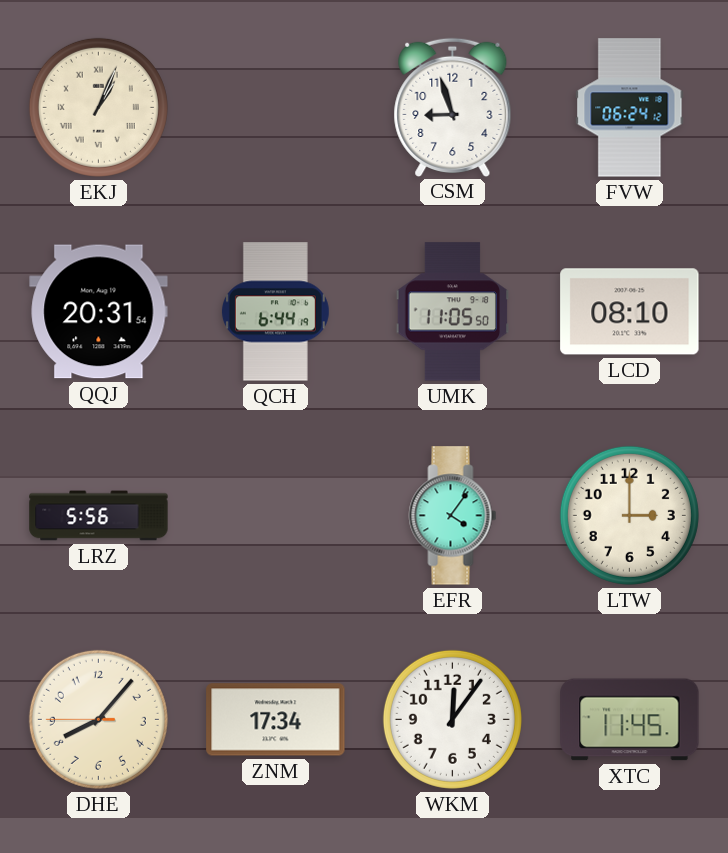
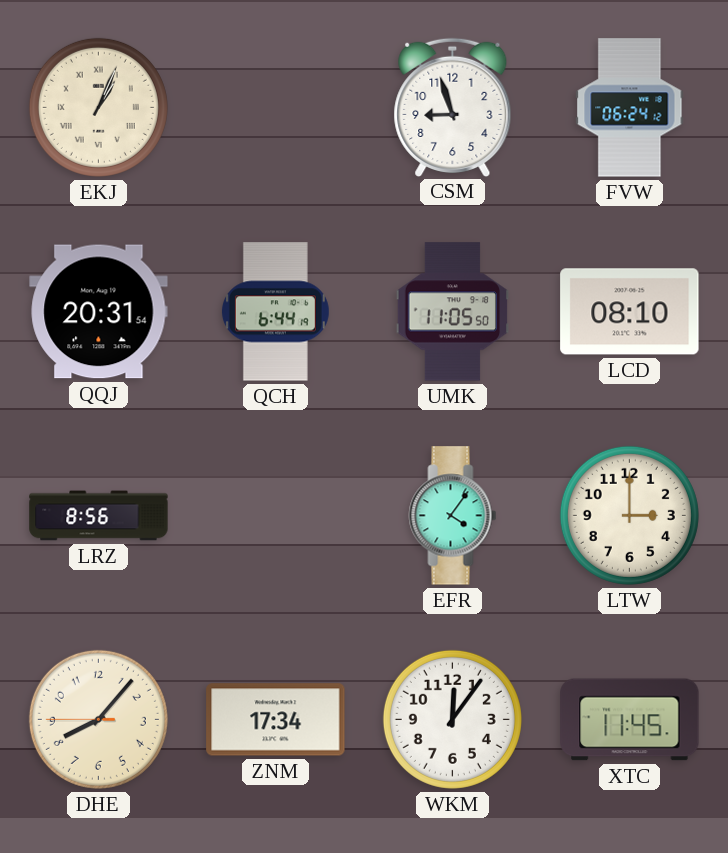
LRZ: 5:56 -> 8:56 (99, 516)
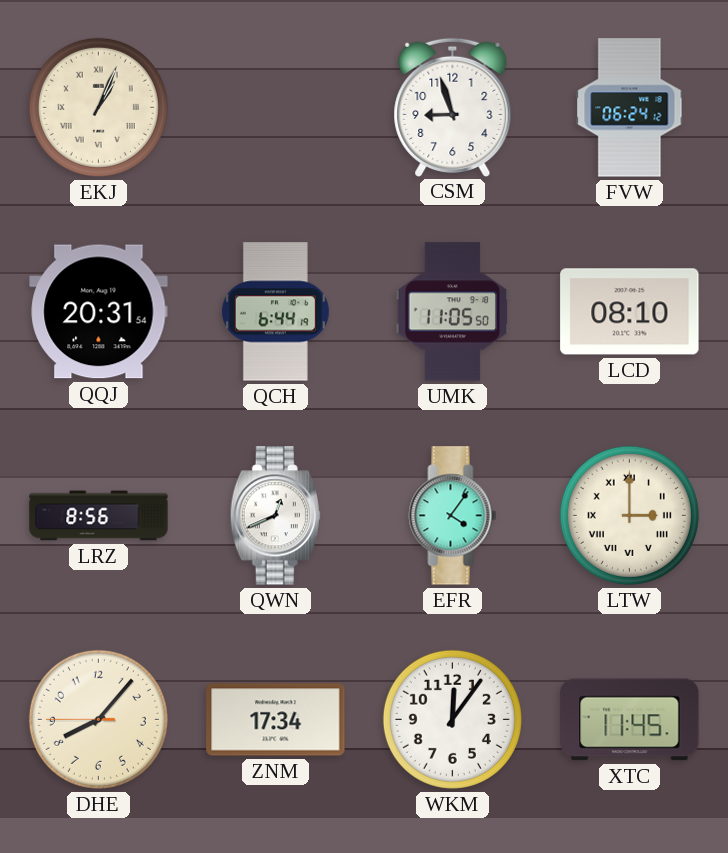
QWN: none -> 12:41 (275, 516)
LTW numerals: Arabic -> Roman (629, 515)
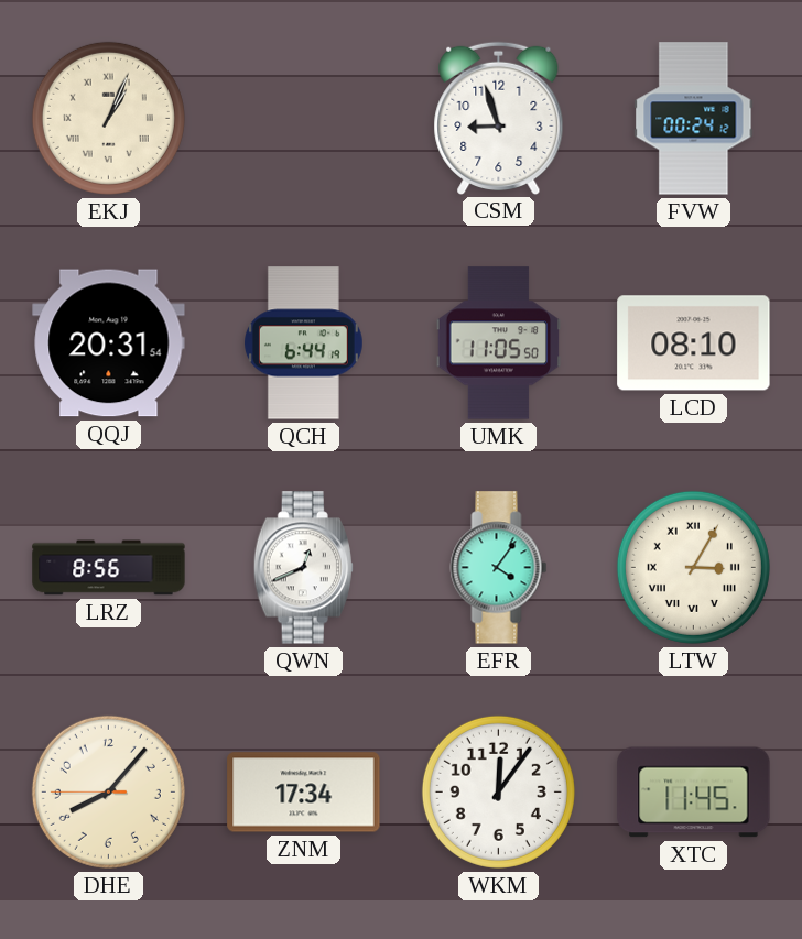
FVW: 06:24 -> 00:24 (694, 119)
LTW: 3:00 -> 3:05 (693, 567)
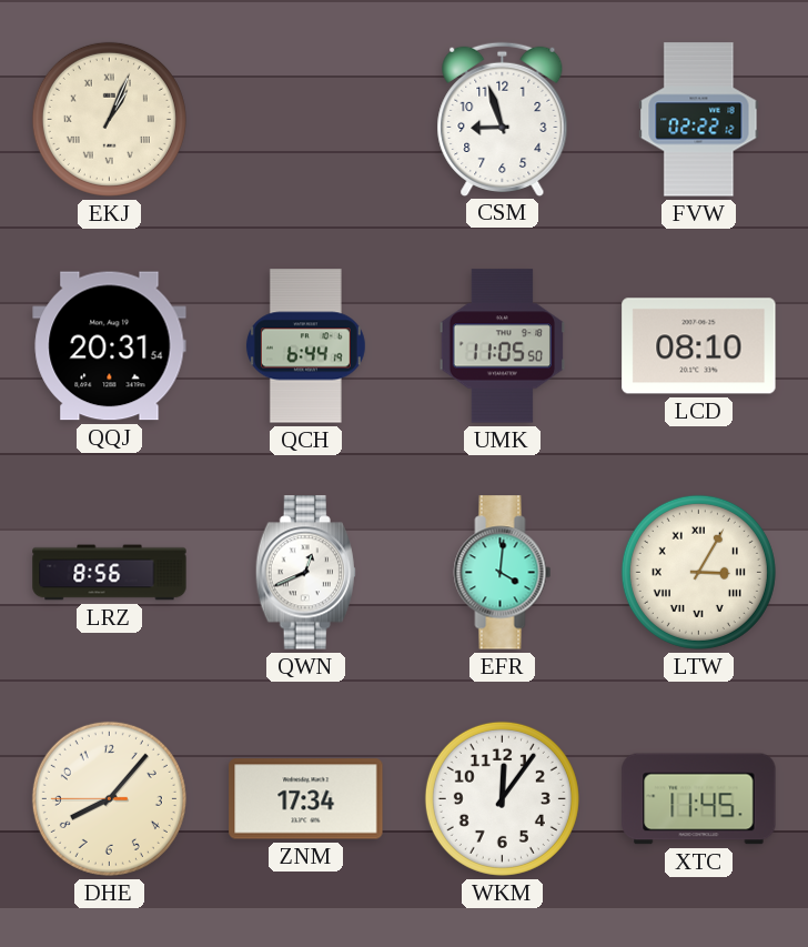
FVW: 00:24 -> 02:22 (699, 120)
EFR: 4:06 -> 4:01 (503, 573)
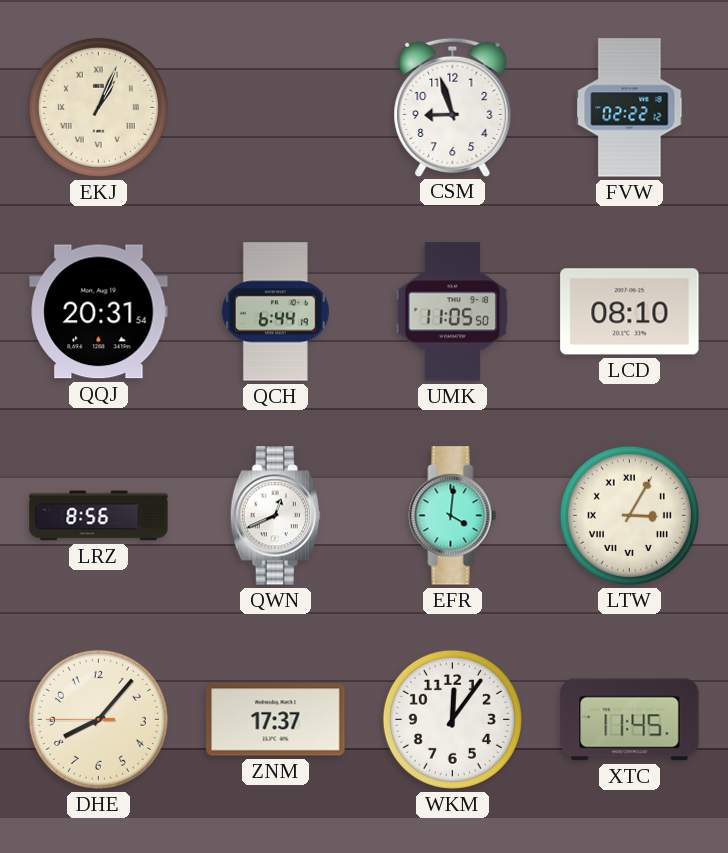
ZNM: 17:34 -> 17:37 (276, 720)
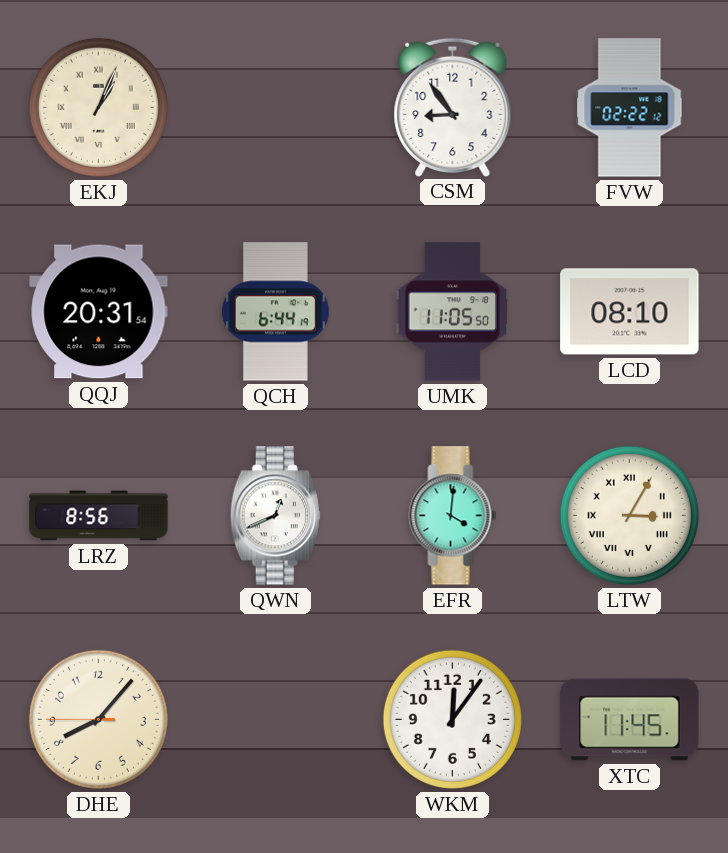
CSM: 8:57 -> 8:54 (453, 107)
ZNM: 17:37 -> none (276, 720)
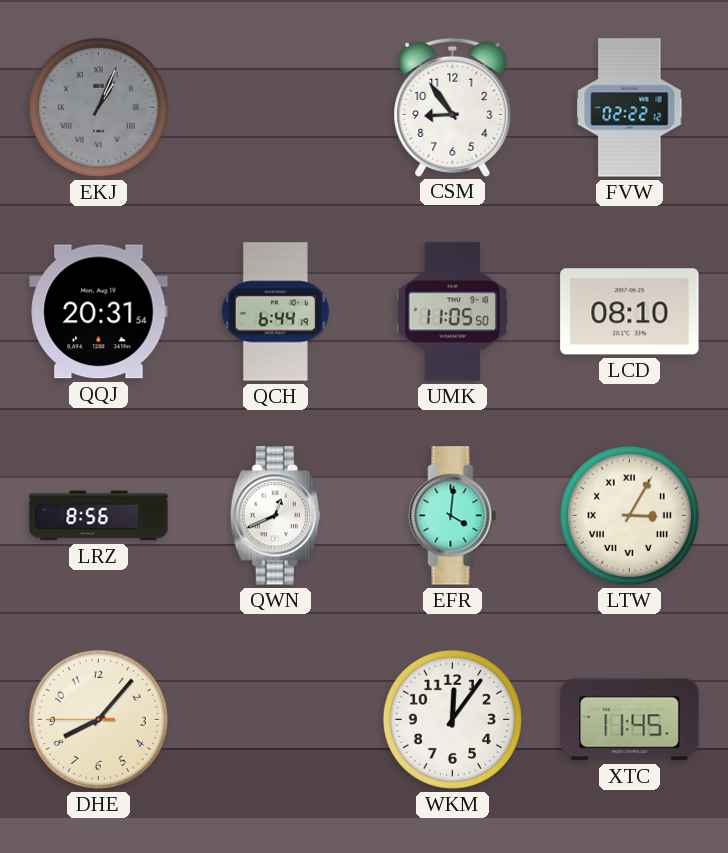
EKJ dial: cream -> grey (98, 107)
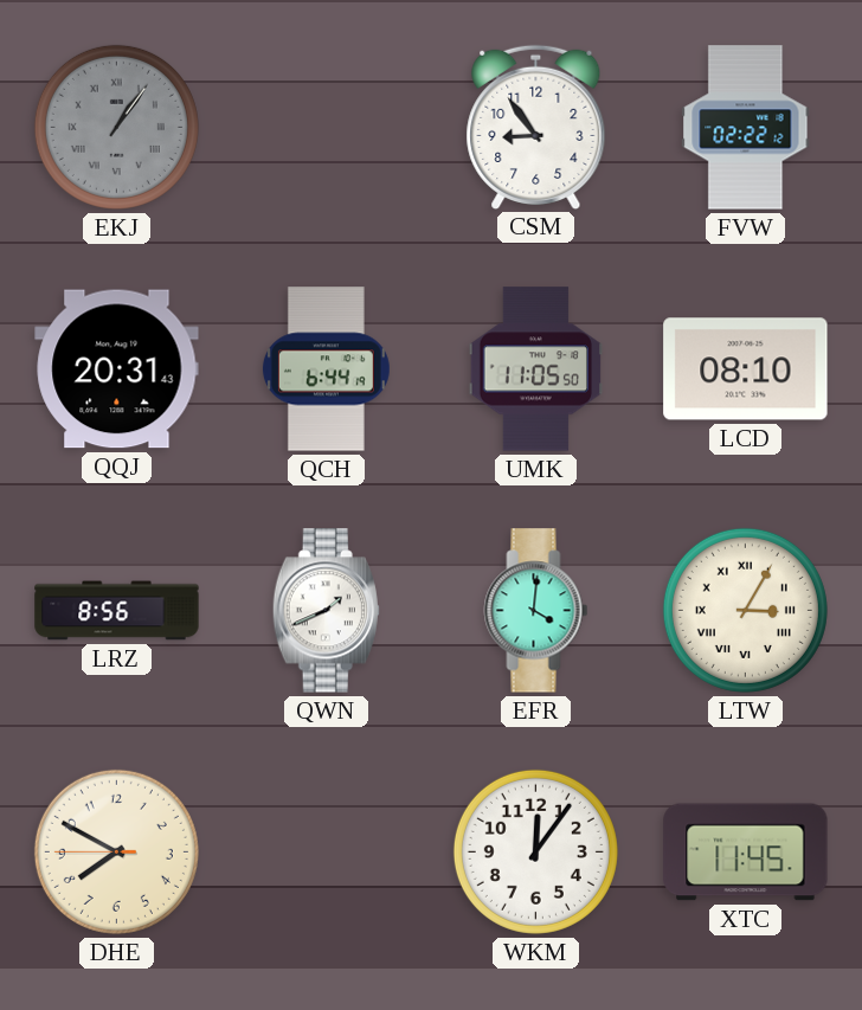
EKJ: 1:04 -> 1:06 (116, 127)
QQJ: 20:31:54 -> 20:31:43 (117, 369)
QWN: 12:41 -> 1:41 (326, 611)
DHE: 8:06 -> 7:49 (116, 851)
